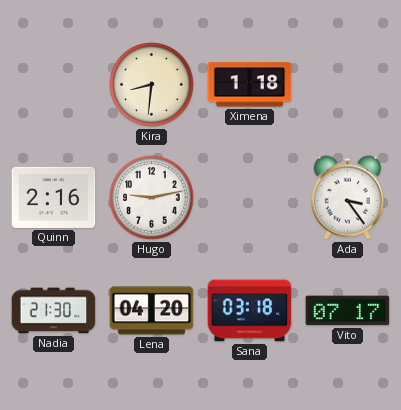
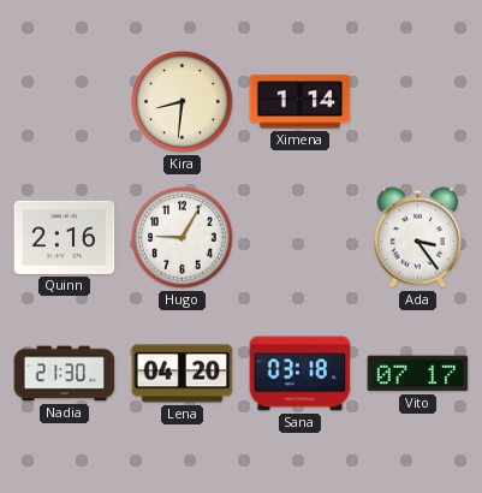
Ximena: 1:18 -> 1:14 (300, 102)
Hugo: 9:13 -> 9:05 (183, 238)
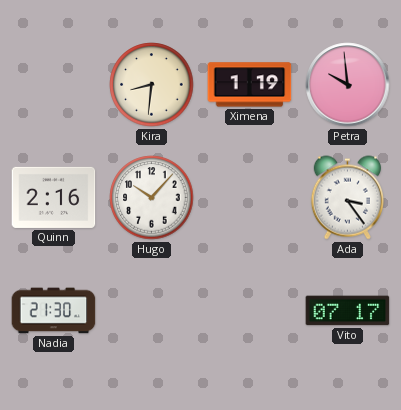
Ximena: 1:14 -> 1:19 (250, 85)
Petra: none -> 9:59 (348, 85)
Hugo: 9:05 -> 10:07 (152, 198)
Lena: 04:20 -> none (183, 374)
Sana: 03:18 -> none (300, 374)
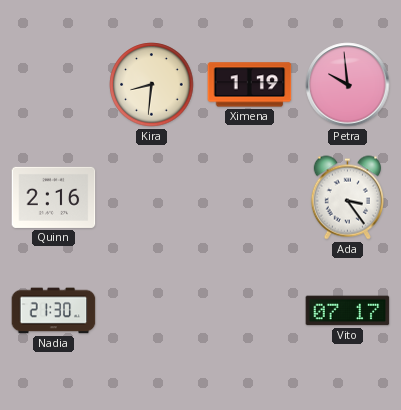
Hugo: 10:07 -> none (152, 198)
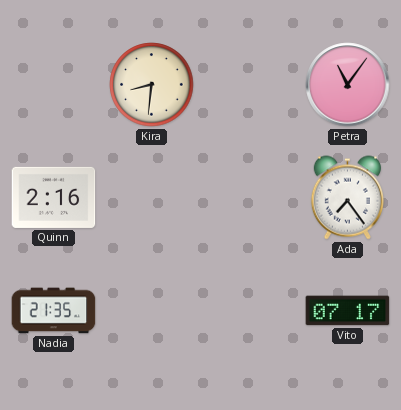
Ximena: 1:19 -> none (250, 85)
Petra: 9:59 -> 11:06 (348, 85)
Ada: 3:24 -> 7:24 (347, 198)
Nadia: 21:30 -> 21:35 (54, 311)
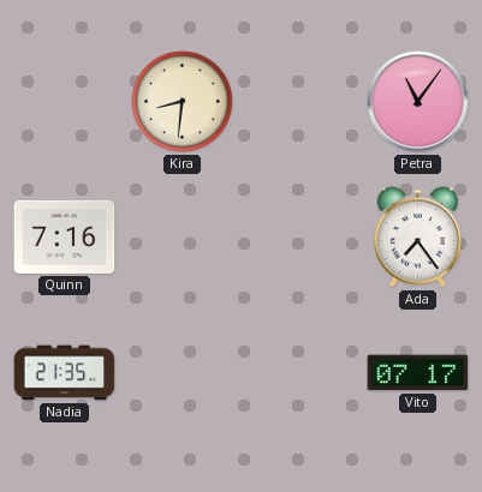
Quinn: 2:16 -> 7:16 (65, 236)
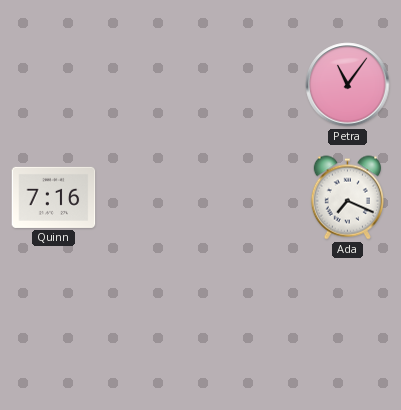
Kira: 8:31 -> none (183, 102)
Ada: 7:24 -> 7:19 (347, 198)
Nadia: 21:35 -> none (65, 373)
Vito: 07:17 -> none (418, 373)
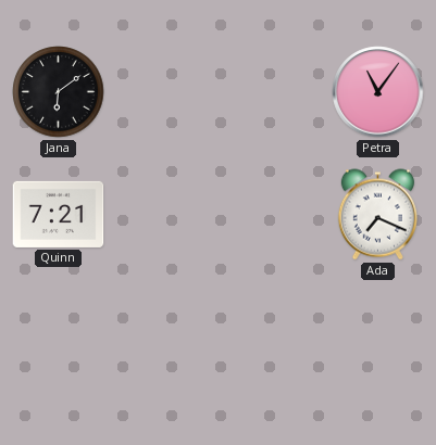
Jana: none -> 6:09 (59, 92)
Quinn: 7:16 -> 7:21 (59, 214)
